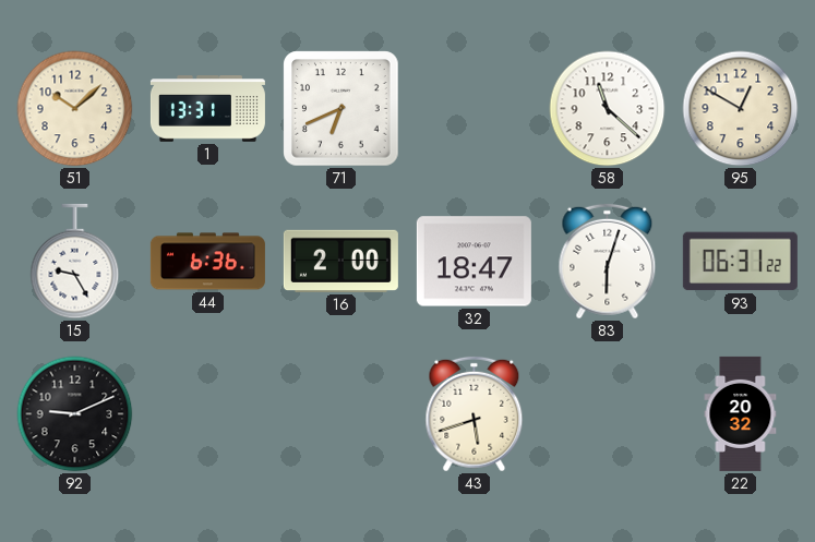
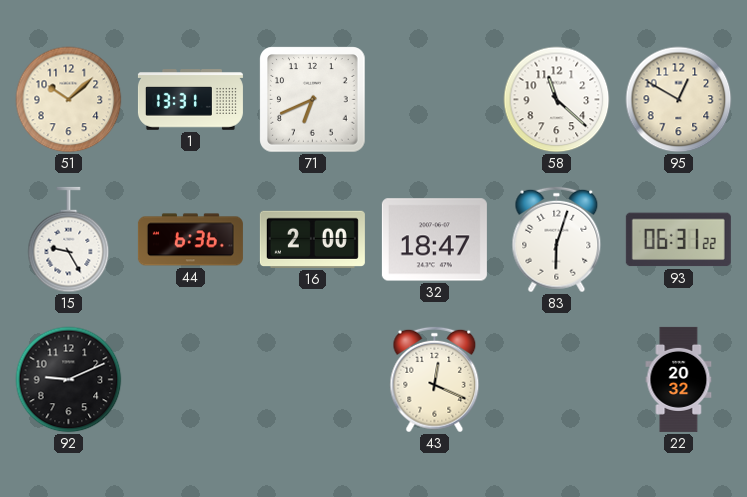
43: 5:42 -> 12:19 (435, 380)
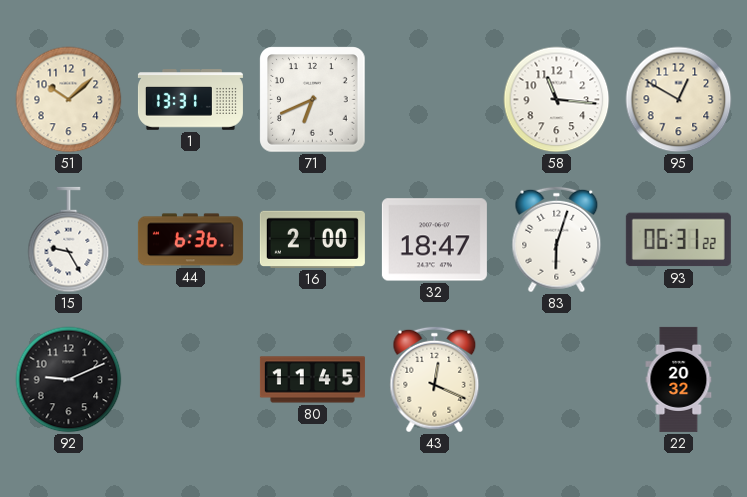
58: 11:22 -> 11:16 (557, 100)
80: none -> 11:45 (312, 380)
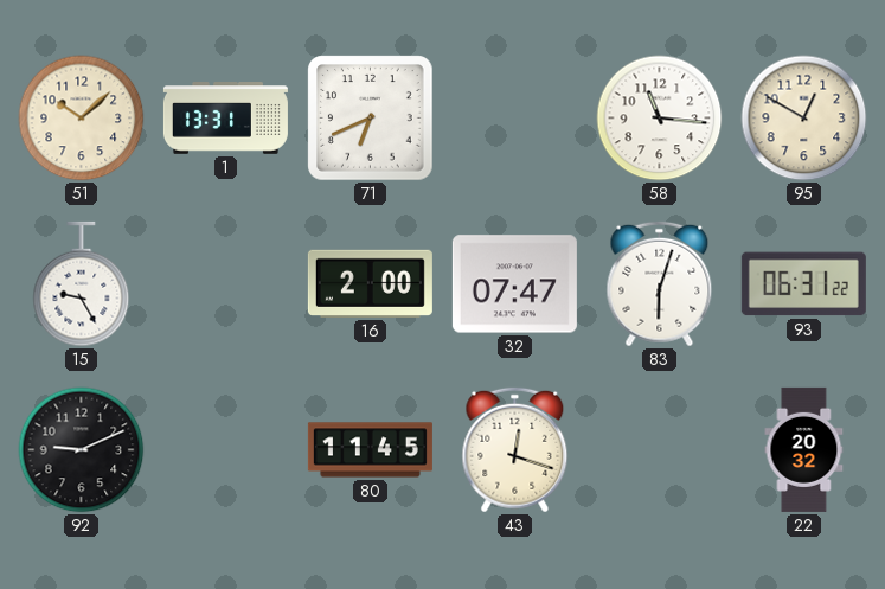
44: 6:36 -> none (190, 240)
32: 18:47 -> 07:47 (514, 284)
43: 12:19 -> 12:18 (515, 450)
